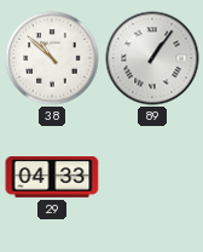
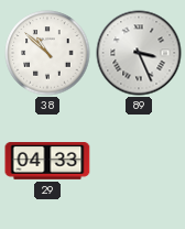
89: 1:06 -> 3:26 (139, 53)
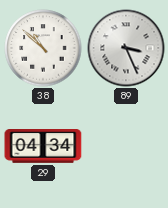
29: 04:33 -> 04:34 (43, 147)
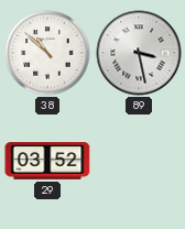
89: 3:26 -> 3:28 (139, 53)
29: 04:34 -> 03:52 (47, 162)
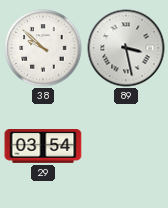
38: 10:52 -> 9:52 (43, 48)
29: 03:52 -> 03:54 (43, 147)
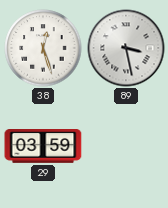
38: 9:52 -> 12:27 (43, 48)
29: 03:54 -> 03:59 (43, 147)
